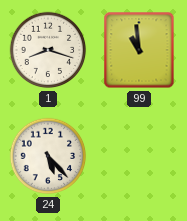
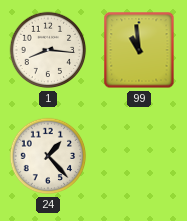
1: 8:18 -> 8:16 (48, 50)
24: 5:23 -> 1:23 (48, 156)
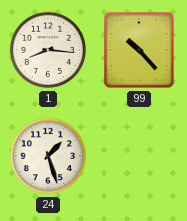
99: 10:59 -> 10:23 (139, 50)
24: 1:23 -> 1:27 (48, 156)
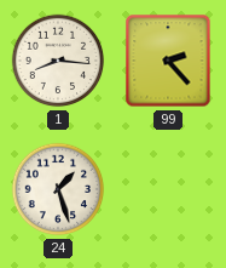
99: 10:23 -> 2:23 (168, 61)
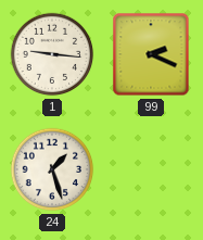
1: 8:16 -> 9:16 (52, 54)
99: 2:23 -> 2:19 (151, 54)
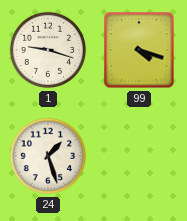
1: 9:16 -> 9:18 (48, 50)
99: 2:19 -> 4:18 (139, 50)
